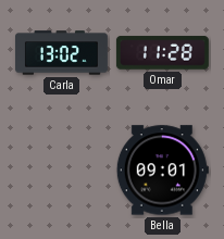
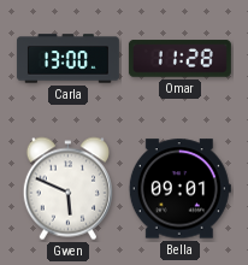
Carla: 13:02 -> 13:00 (67, 59)
Gwen: none -> 5:49 (67, 189)
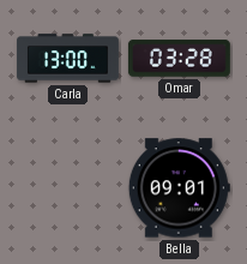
Omar: 11:28 -> 03:28 (179, 59)
Gwen: 5:49 -> none (67, 189)
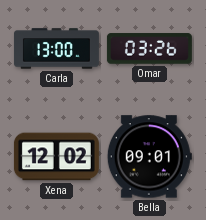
Omar: 03:28 -> 03:26 (149, 49)
Xena: none -> 12:02 (56, 157)
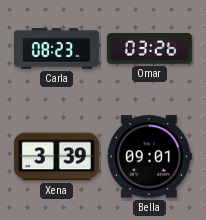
Carla: 13:00 -> 08:23 (56, 49)
Xena: 12:02 -> 3:39 (56, 157)
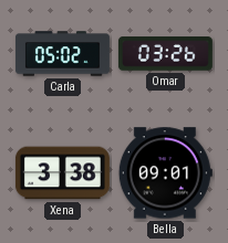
Carla: 08:23 -> 05:02 (62, 54)
Xena: 3:39 -> 3:38 (62, 173)
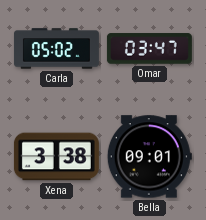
Omar: 03:26 -> 03:47 (149, 49)
